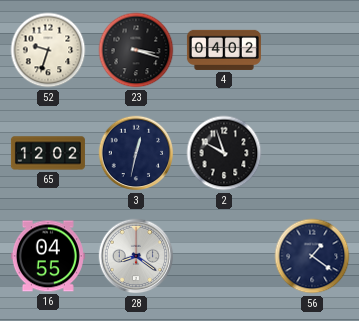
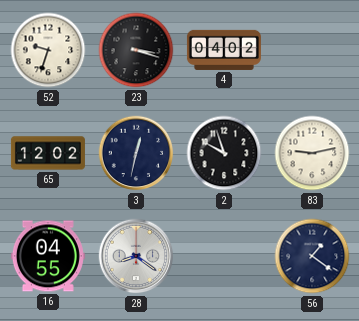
83: none -> 9:13 (312, 153)
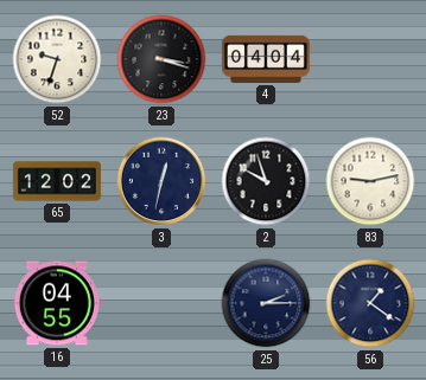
4: 04:02 -> 04:04 (266, 59)
28: 8:21 -> none (136, 256)
25: none -> 2:15 (266, 303)
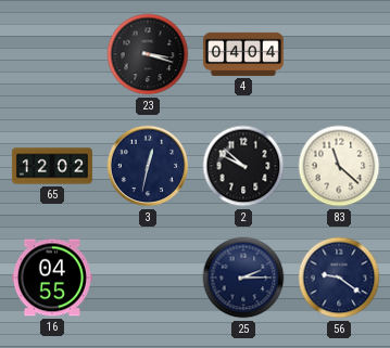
52: 9:33 -> none (57, 59)
2: 9:57 -> 9:52 (243, 166)
83: 9:13 -> 11:22 (339, 166)
56: 1:21 -> 9:21 (339, 278)
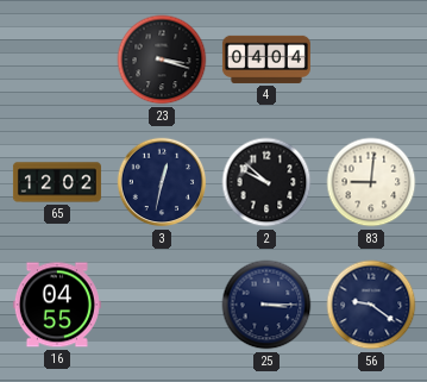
83: 11:22 -> 9:01 (371, 182)
25: 2:15 -> 3:15 (266, 305)
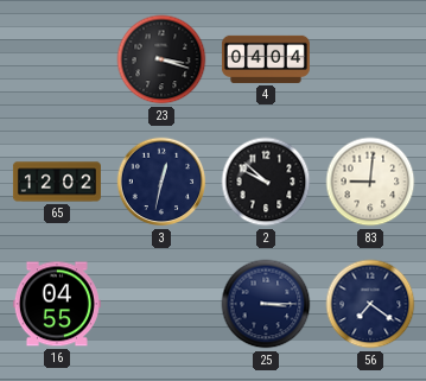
56: 9:21 -> 7:21 (370, 304)
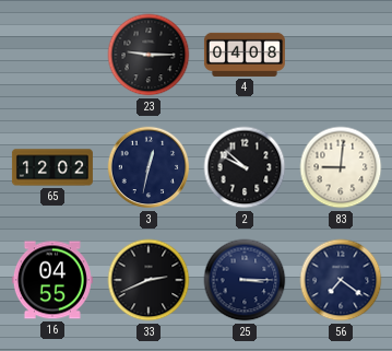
23: 3:18 -> 9:15 (149, 55)
4: 04:04 -> 04:08 (245, 55)
33: none -> 2:41 (149, 280)
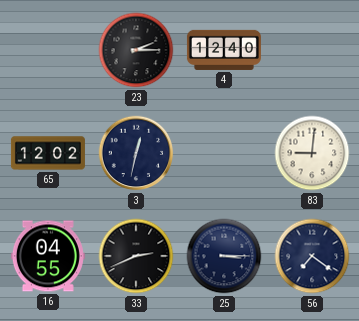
23: 9:15 -> 2:15 (136, 50)
4: 04:08 -> 12:40 (224, 50)
2: 9:52 -> none (245, 167)
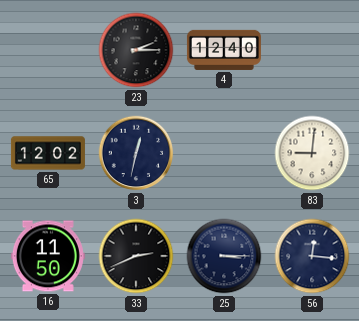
16: 04:55 -> 11:50 (48, 256)
56: 7:21 -> 12:16 (312, 256)
